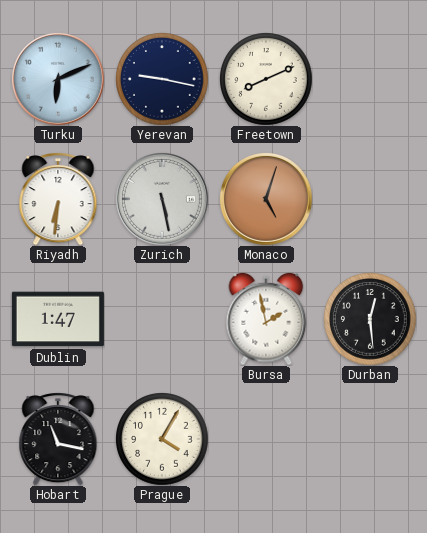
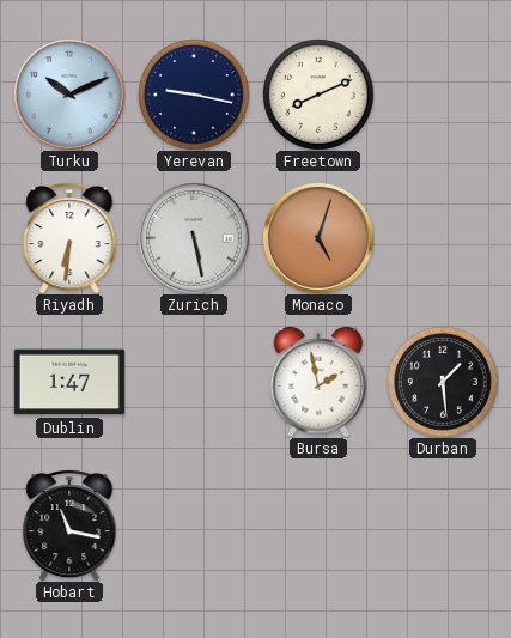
Turku: 6:11 -> 10:11 (69, 95)
Durban: 12:29 -> 1:29 (443, 382)
Prague: 4:05 -> none (162, 439)
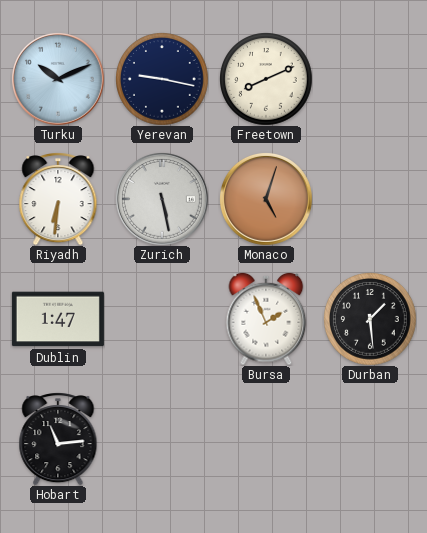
Bursa: 1:58 -> 1:56 (266, 319)
Hobart: 11:17 -> 11:14 (58, 439)
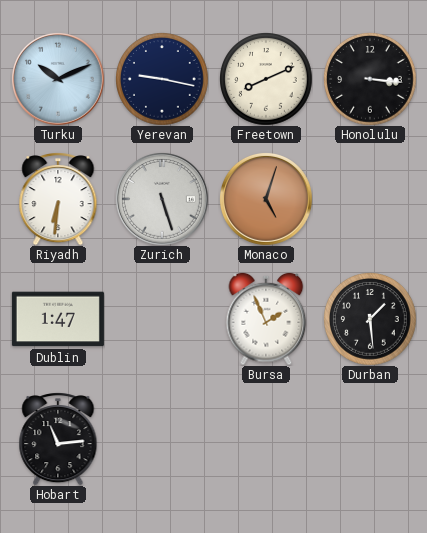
Honolulu: none -> 3:16 (370, 79)
Zurich: 5:28 -> 5:27 (162, 199)
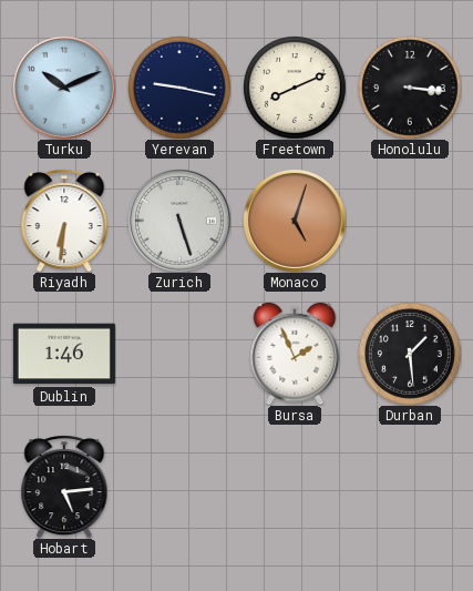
Dublin: 1:47 -> 1:46 (64, 354)
Hobart: 11:14 -> 5:14 (64, 487)
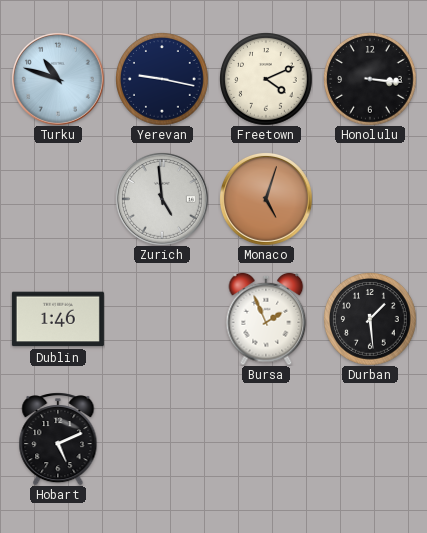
Turku: 10:11 -> 10:48 (58, 79)
Freetown: 8:11 -> 4:11 (266, 79)
Riyadh: 6:31 -> none (64, 221)
Zurich: 5:27 -> 4:59 (162, 199)
Hobart: 5:14 -> 5:11 (58, 439)
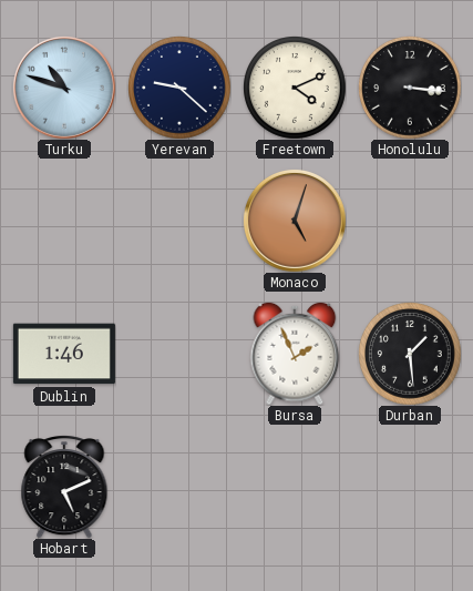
Yerevan: 9:17 -> 9:22 (179, 88)
Zurich: 4:59 -> none (162, 199)
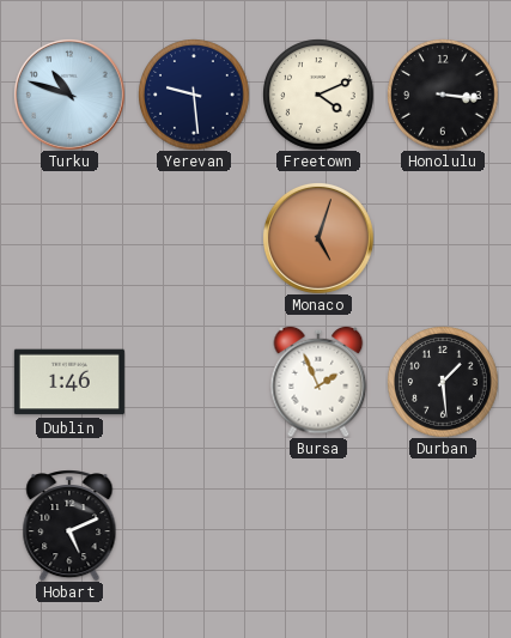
Yerevan: 9:22 -> 9:29 (194, 95)
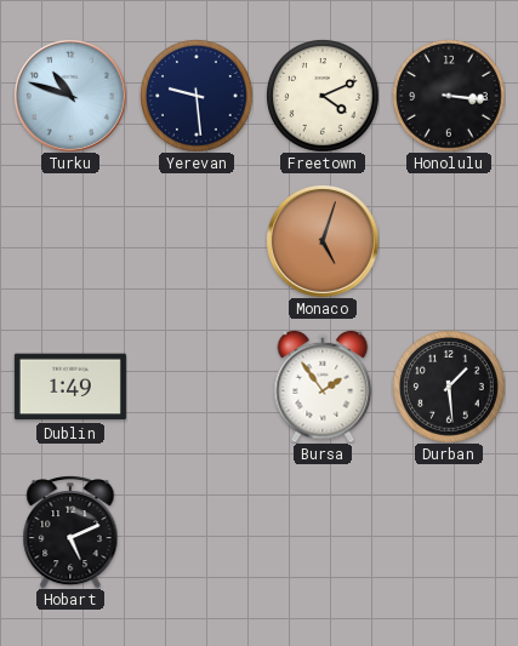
Dublin: 1:46 -> 1:49 (70, 387)
Bursa: 1:56 -> 1:54 (323, 387)
